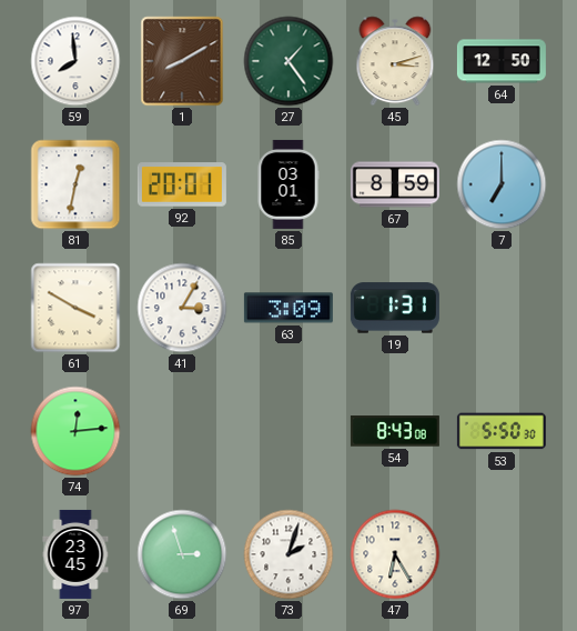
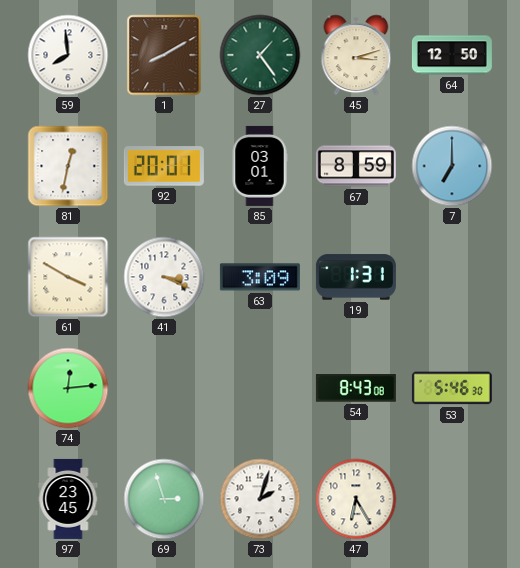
41: 3:05 -> 3:19 (164, 277)
53: 5:50 -> 5:46 (452, 388)
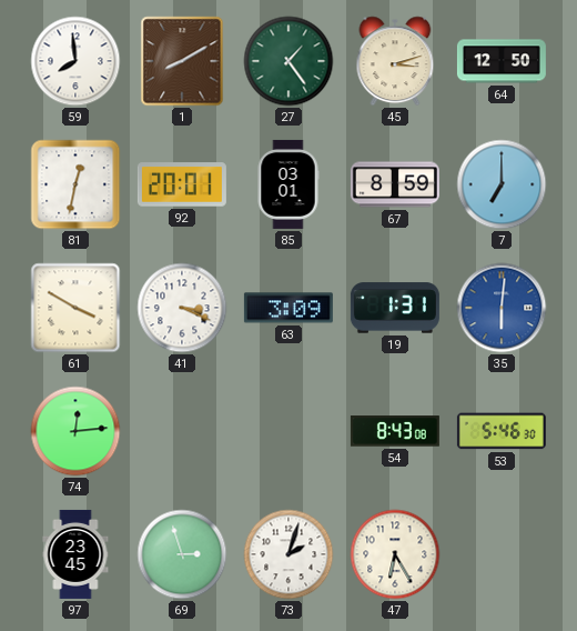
35: none -> 6:01 (502, 308)
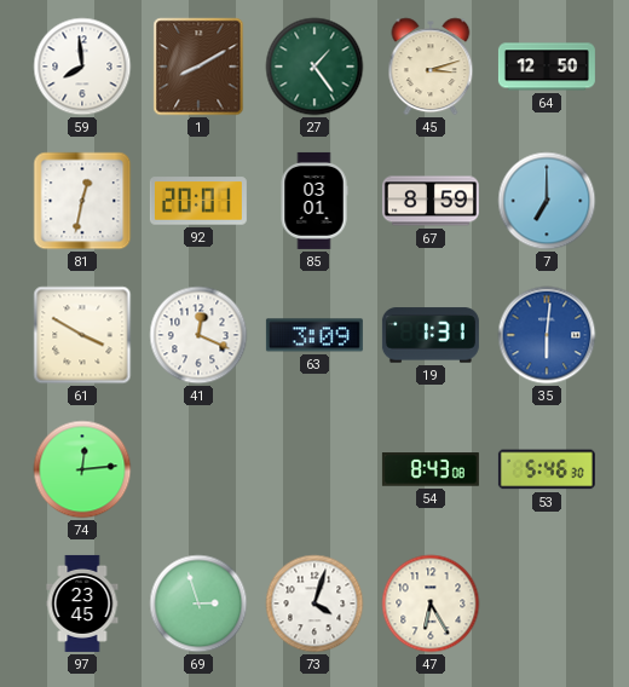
41: 3:19 -> 12:19 (198, 335)
73: 2:03 -> 4:03 (314, 604)
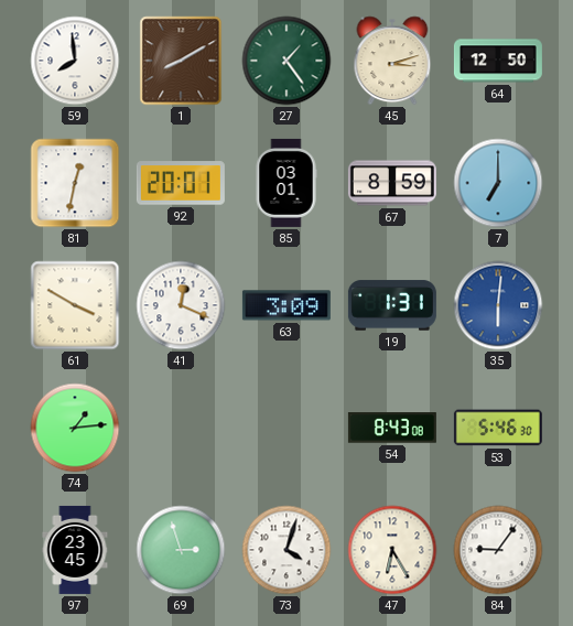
74: 12:14 -> 1:14 (75, 428)
84: none -> 9:06 (498, 550)
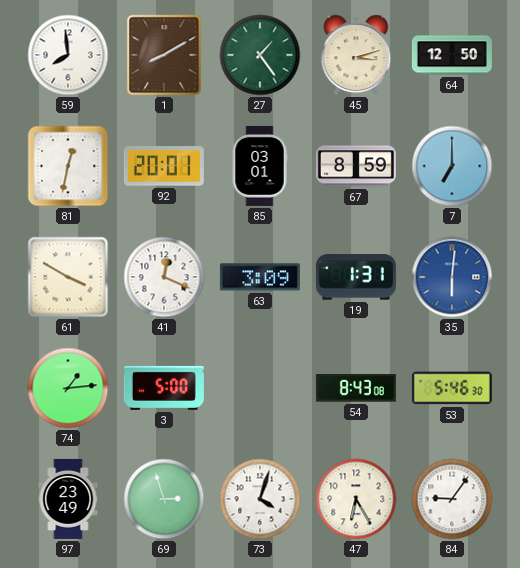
3: none -> 5:00 (164, 388)
97: 23:45 -> 23:49 (68, 499)
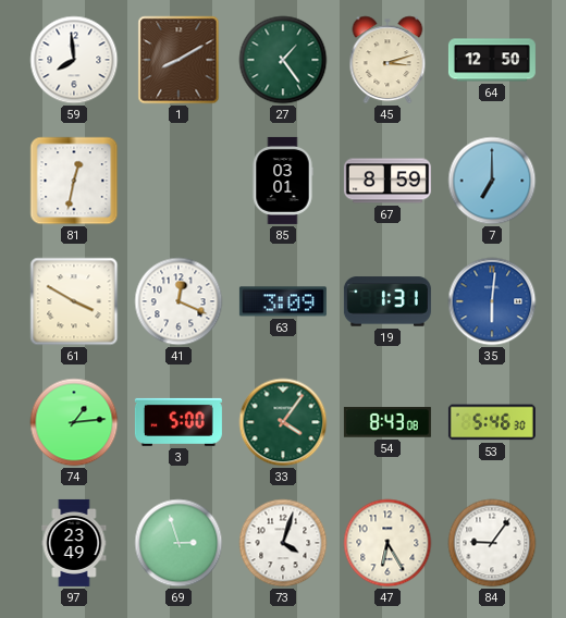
92: 20:01 -> none (164, 166)
33: none -> 4:06 (283, 422)
